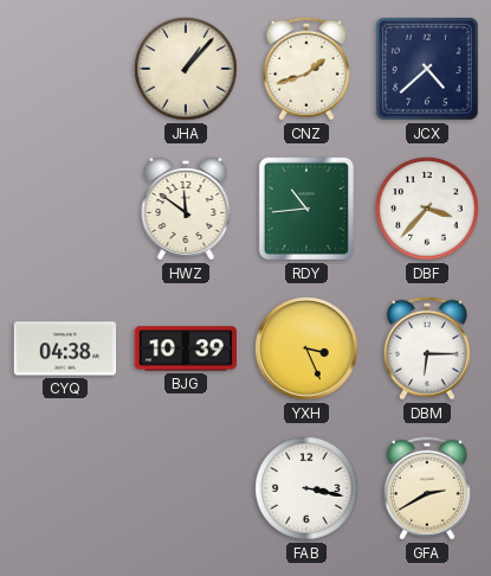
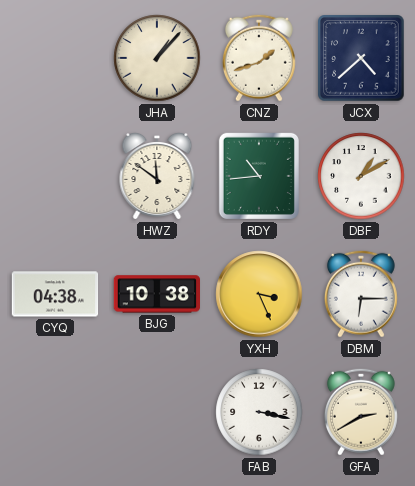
DBF: 3:37 -> 1:10 (361, 176)
BJG: 10:39 -> 10:38 (156, 294)
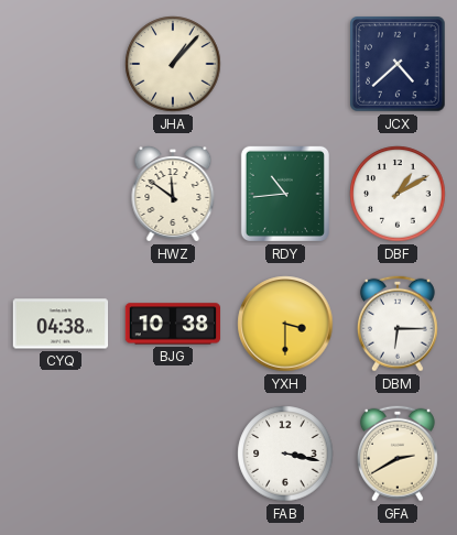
CNZ: 1:42 -> none (259, 58)
YXH: 3:26 -> 3:30 (285, 324)
